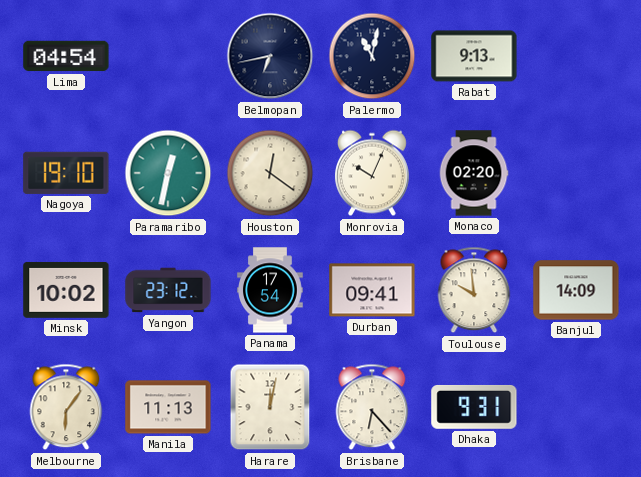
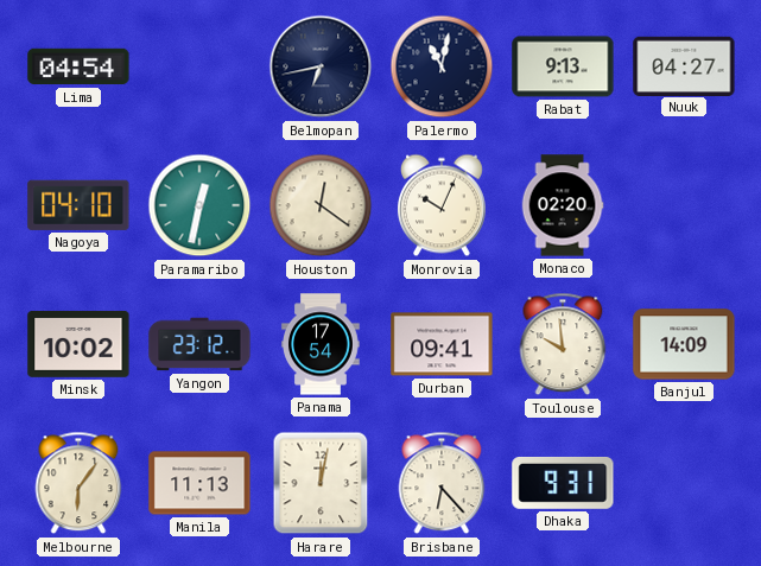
Nuuk: none -> 04:27 (684, 65)
Nagoya: 19:10 -> 04:10 (78, 205)
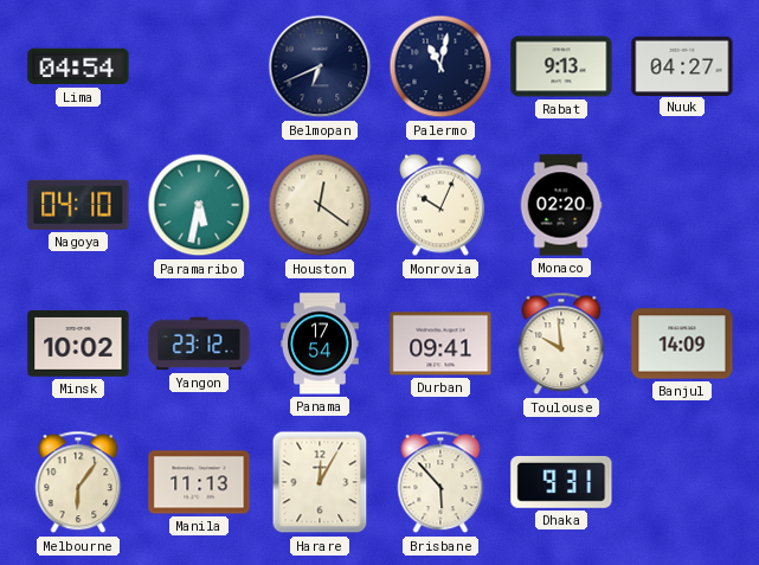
Belmopan: 6:43 -> 6:41 (320, 66)
Paramaribo: 12:32 -> 5:32 (199, 205)
Harare: 12:02 -> 12:05 (320, 482)
Brisbane: 6:23 -> 5:53 (440, 482)
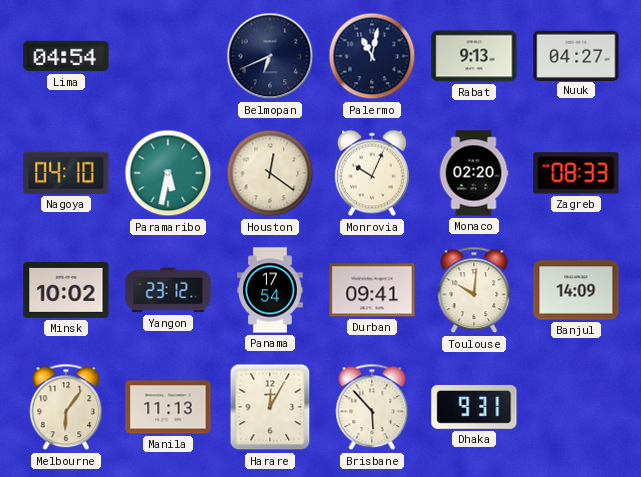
Zagreb: none -> 08:33 (576, 173)
Toulouse: 9:59 -> 10:01 (474, 290)
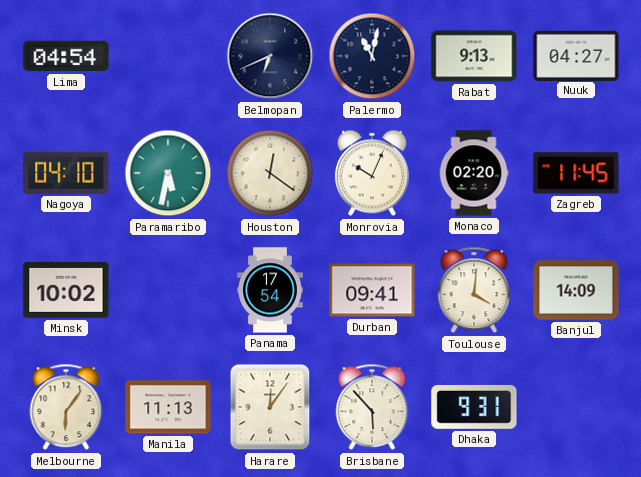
Zagreb: 08:33 -> 11:45 (576, 173)
Yangon: 23:12 -> none (168, 290)
Toulouse: 10:01 -> 4:01 (474, 290)
Harare: 12:05 -> 12:06 (270, 407)
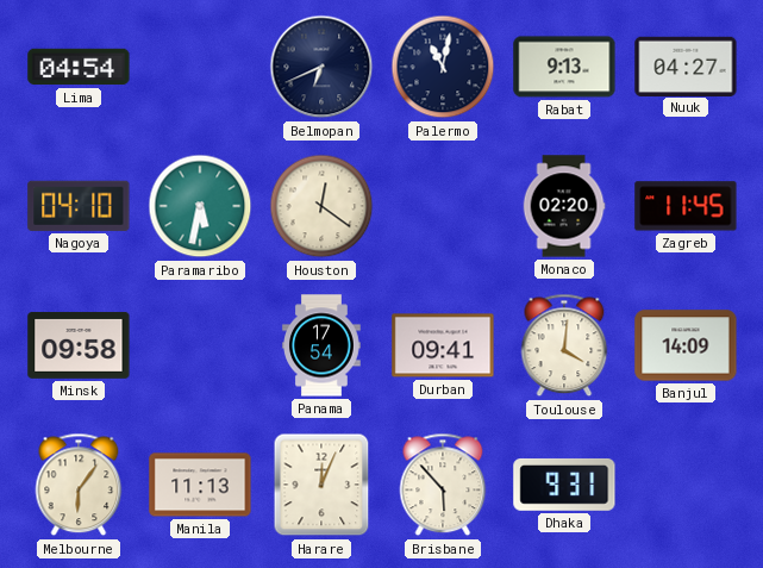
Monrovia: 10:04 -> none (372, 173)
Minsk: 10:02 -> 09:58 (79, 345)
Harare: 12:06 -> 12:04 (321, 485)
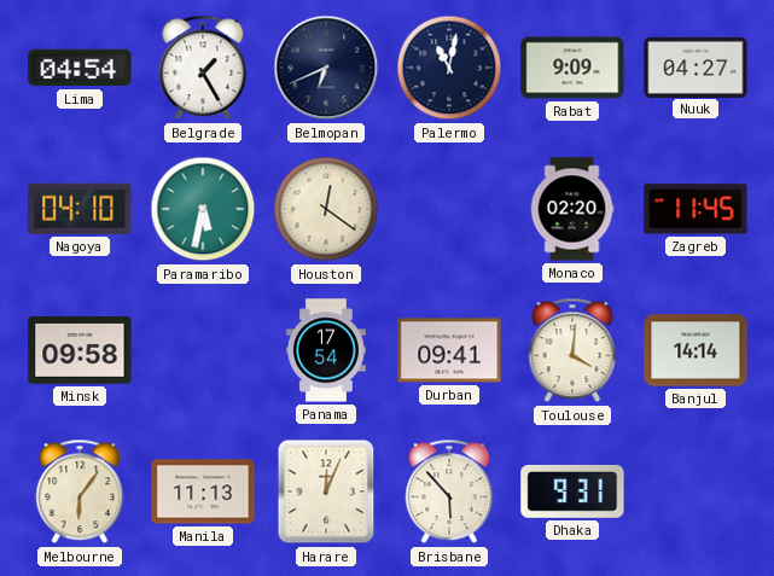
Belgrade: none -> 1:25 (203, 68)
Rabat: 9:13 -> 9:09 (572, 68)
Banjul: 14:09 -> 14:14 (696, 350)
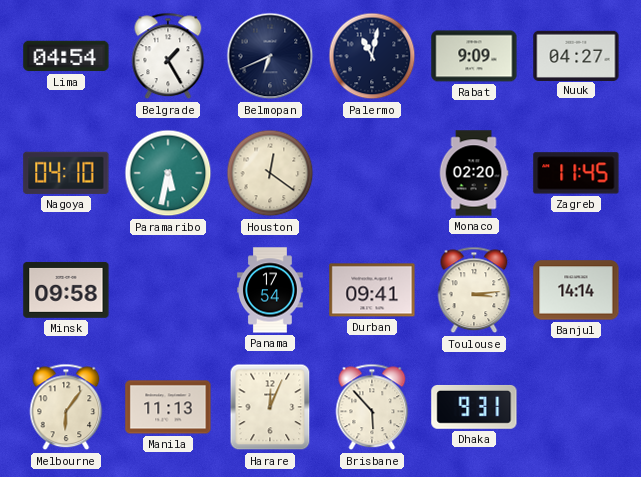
Toulouse: 4:01 -> 3:14 (474, 290)
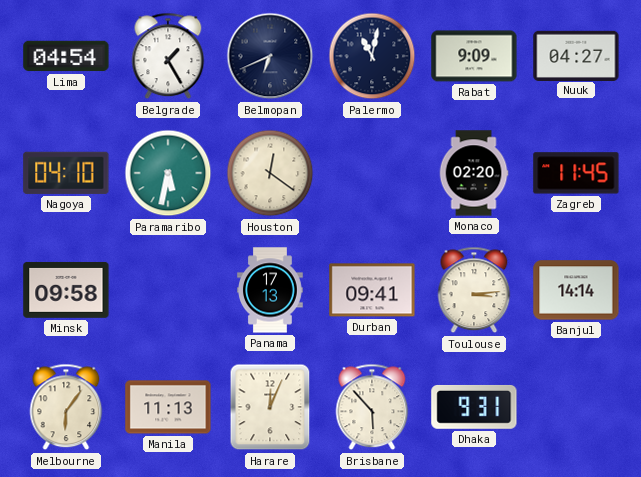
Panama: 17:54 -> 17:13 (271, 290)
